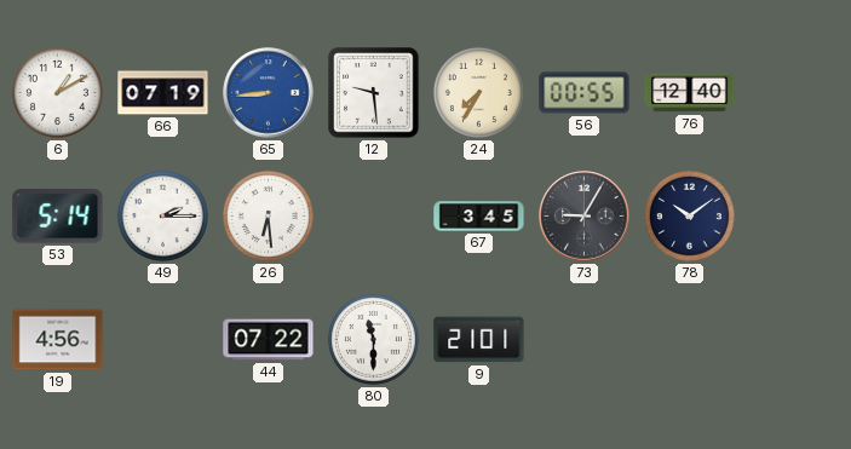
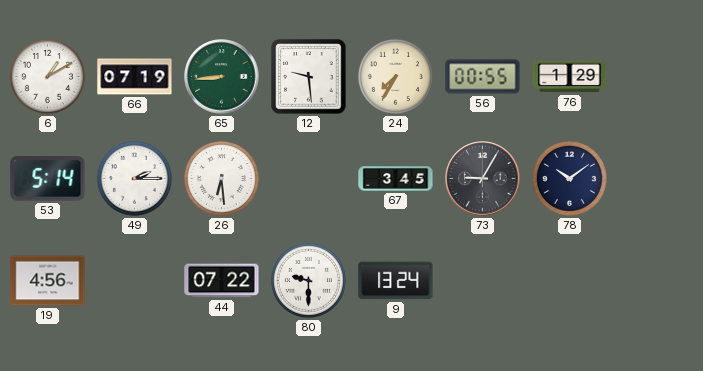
65 dial: blue -> green (222, 77)
76: 12:40 -> 1:29 (570, 77)
80: 11:30 -> 9:30 (308, 280)
9: 21:01 -> 13:24 (396, 281)
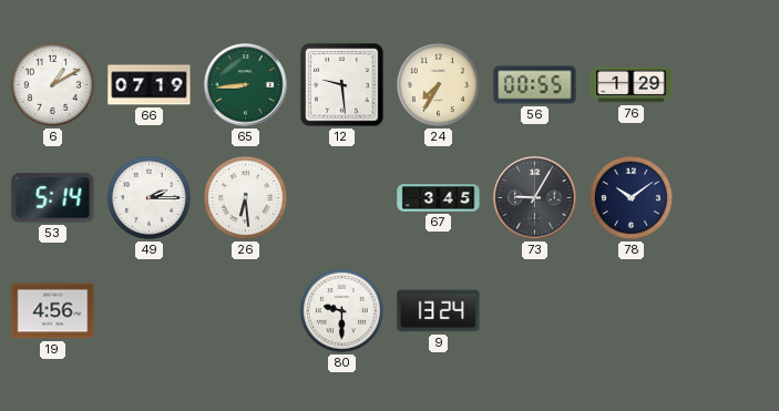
44: 07:22 -> none (222, 281)
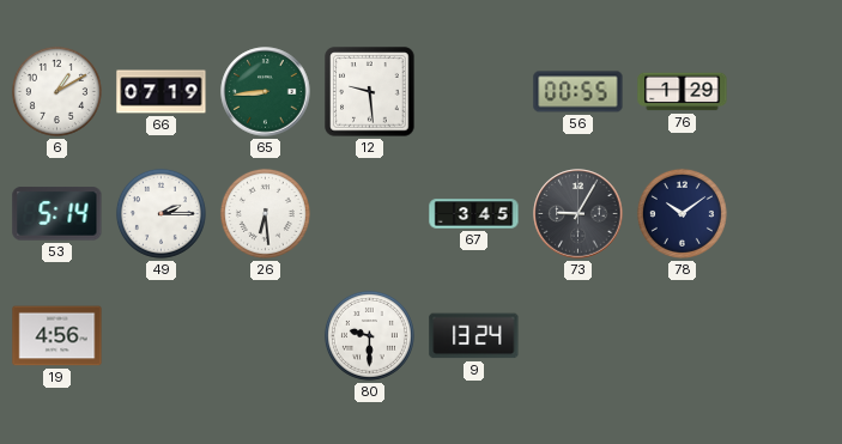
24: 7:35 -> none (438, 84)
